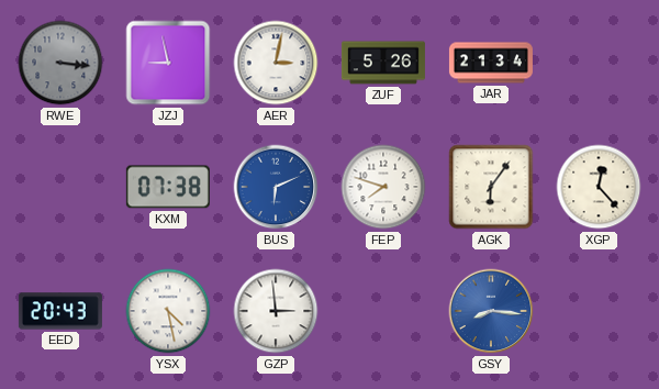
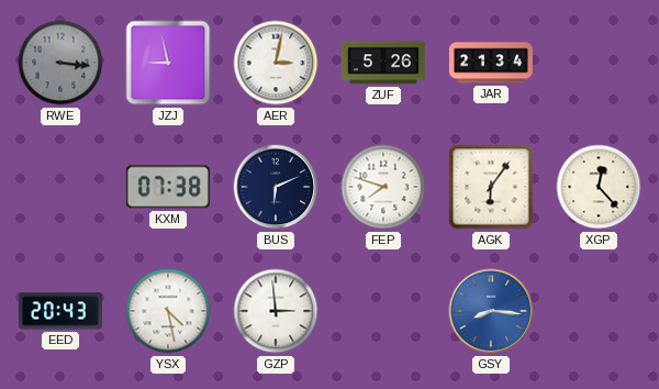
BUS dial: blue -> navy (276, 187)
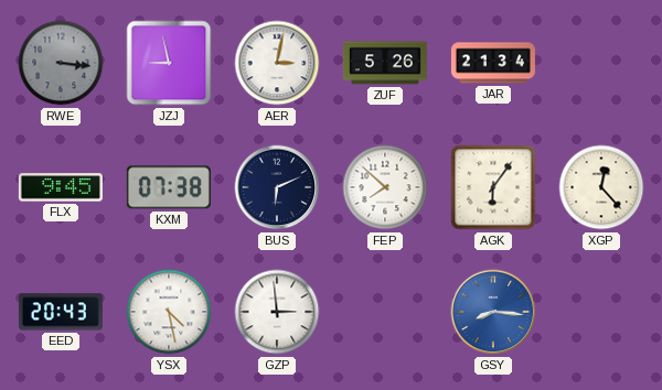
FLX: none -> 9:45 (61, 187)
FEP: 7:48 -> 7:52 (385, 187)
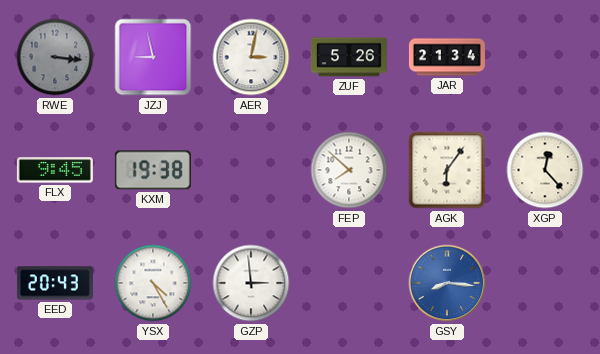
KXM: 07:38 -> 19:38 (153, 170)
BUS: 6:11 -> none (277, 187)
YSX: 4:28 -> 4:25 (153, 283)
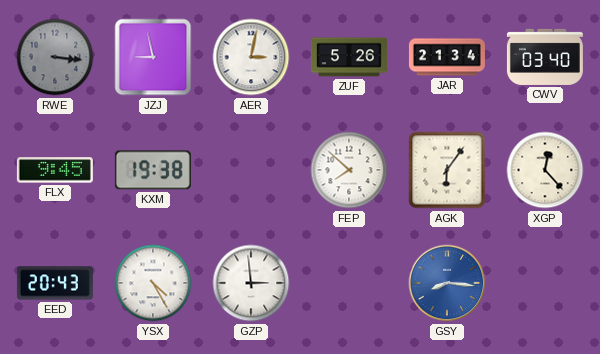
CWV: none -> 03:40 (545, 57)
